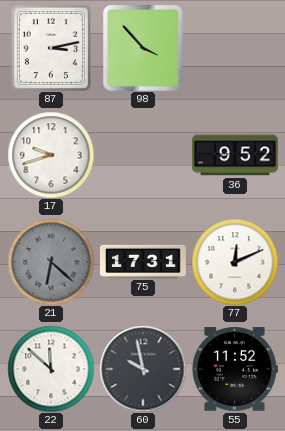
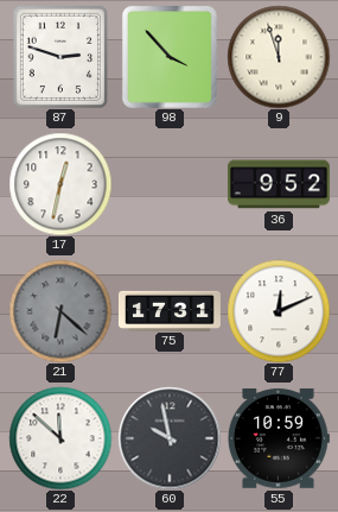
87: 3:13 -> 2:48 (59, 56)
9: none -> 11:57 (279, 57)
17: 9:42 -> 12:32 (60, 184)
55: 11:52 -> 10:59 (279, 438)
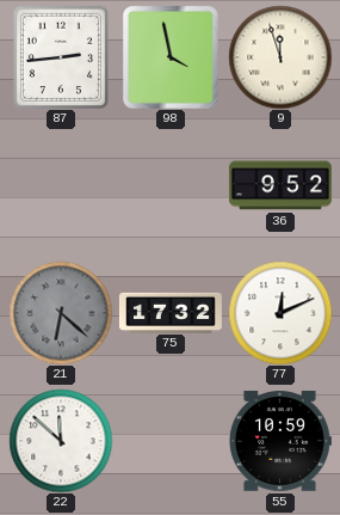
87: 2:48 -> 2:44 (60, 56)
98: 3:53 -> 3:58 (171, 57)
17: 12:32 -> none (60, 184)
75: 17:31 -> 17:32 (171, 312)
60: 9:58 -> none (170, 438)
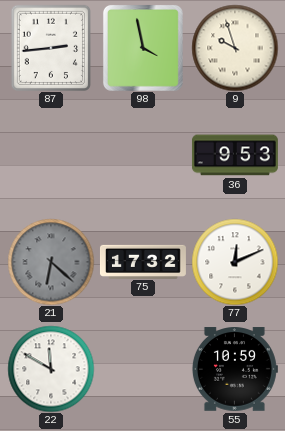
9: 11:57 -> 9:57 (235, 48)
36: 9:52 -> 9:53 (235, 155)
22: 11:52 -> 11:50 (51, 369)
